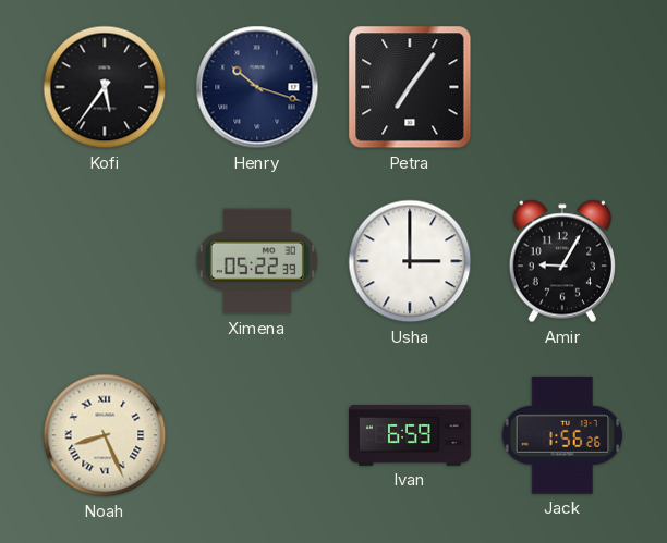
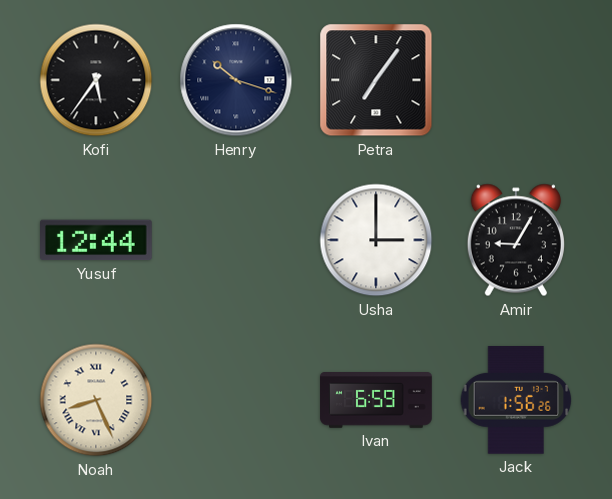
Yusuf: none -> 12:44 (97, 240)
Ximena: 05:22 -> none (257, 261)
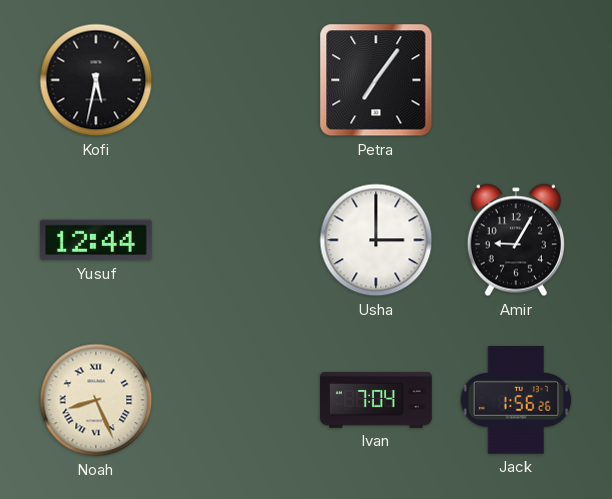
Kofi: 5:36 -> 5:32 (96, 80)
Henry: 10:18 -> none (236, 80)
Ivan: 6:59 -> 7:04 (376, 400)
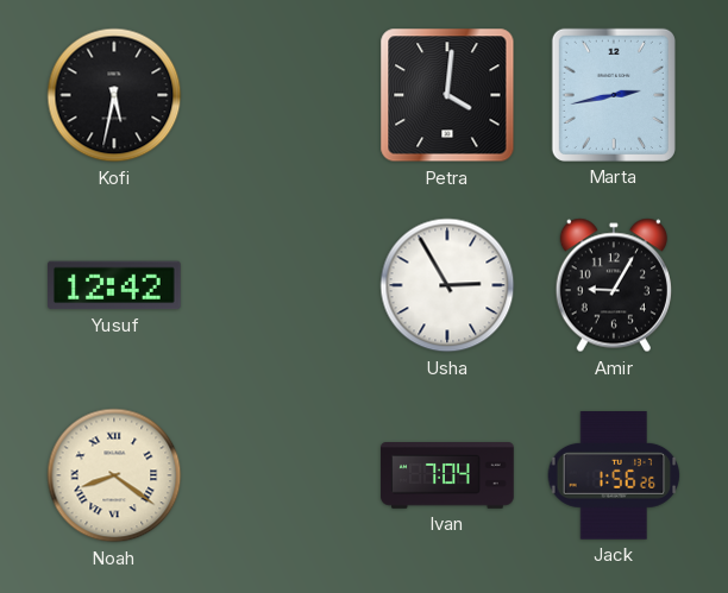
Petra: 7:06 -> 4:01 (447, 95)
Marta: none -> 2:43 (614, 95)
Yusuf: 12:44 -> 12:42 (115, 285)
Usha: 3:00 -> 2:55 (447, 285)
Noah: 8:26 -> 8:21 (114, 475)
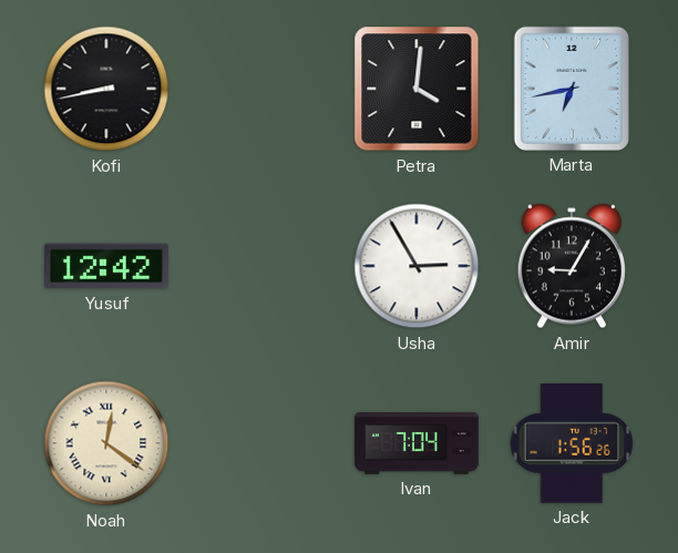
Kofi: 5:32 -> 8:43 (106, 89)
Marta: 2:43 -> 6:43 (572, 89)
Noah: 8:21 -> 12:21 (106, 443)
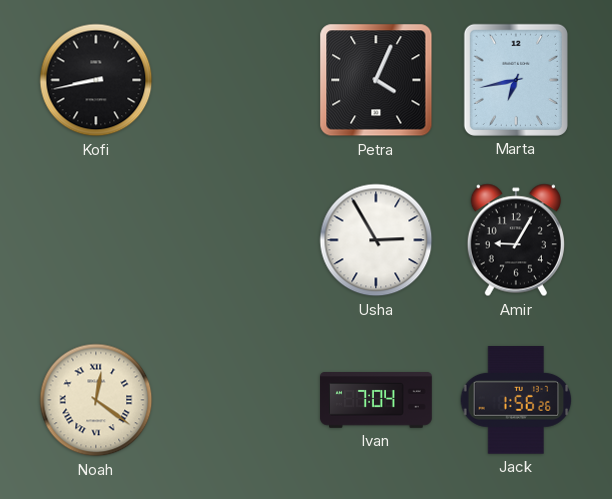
Petra: 4:01 -> 4:04 (376, 80)
Yusuf: 12:42 -> none (107, 266)
